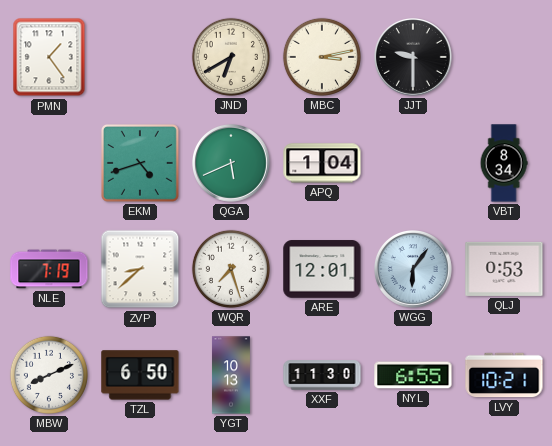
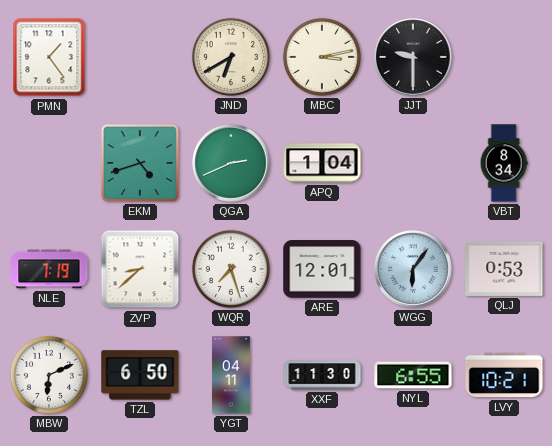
QGA: 5:41 -> 2:41 (232, 164)
MBW: 8:11 -> 6:11 (49, 375)
YGT: 10:13 -> 04:11 (231, 375)
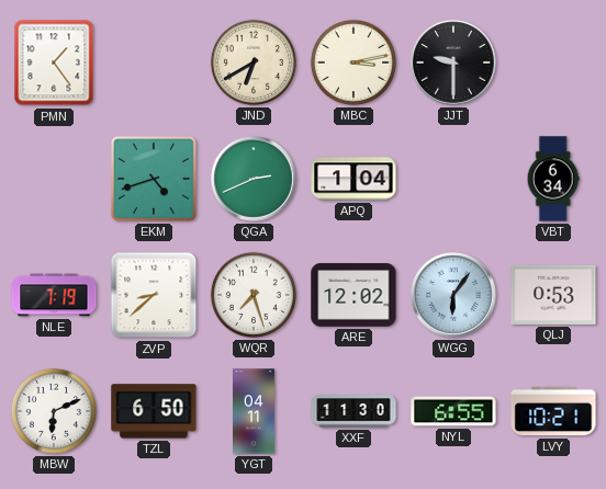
VBT: 8:34 -> 6:34 (553, 179)
ARE: 12:01 -> 12:02 (353, 295)
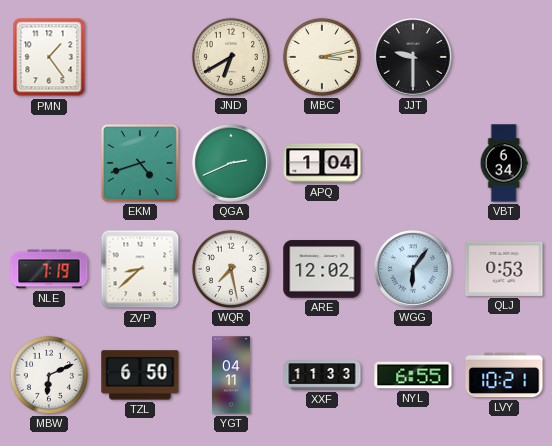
WQR: 7:27 -> 7:28 (231, 269)
XXF: 11:30 -> 11:33 (322, 375)
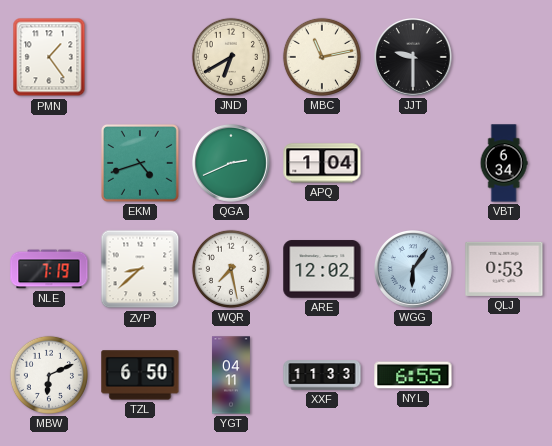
MBC: 3:13 -> 11:13 (322, 57)
LVY: 10:21 -> none (504, 375)
